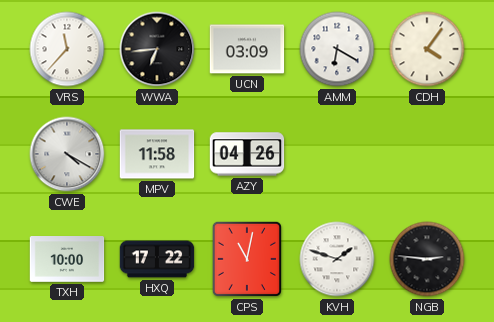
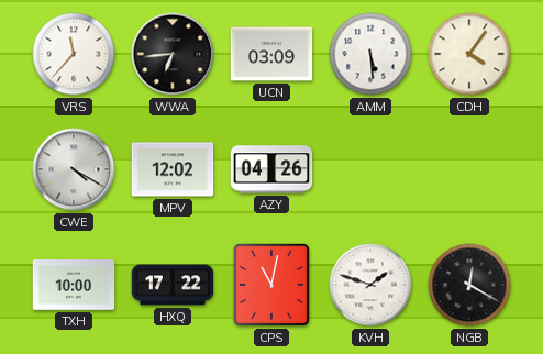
AMM: 6:20 -> 5:29 (370, 54)
MPV: 11:58 -> 12:02 (173, 169)
NGB: 2:46 -> 12:20 (469, 285)
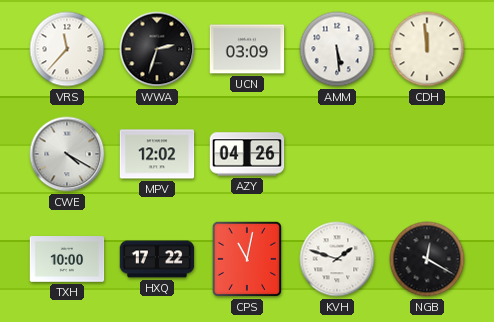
WWA: 6:44 -> 2:33 (157, 49)
CDH: 4:06 -> 11:59 (427, 49)
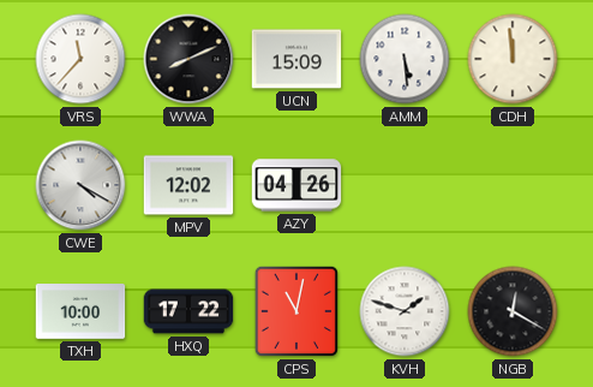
WWA: 2:33 -> 8:11 (188, 59)
UCN: 03:09 -> 15:09 (296, 59)
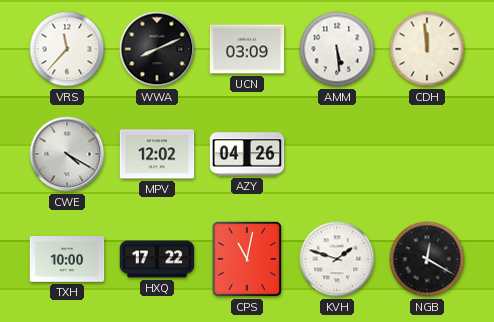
UCN: 15:09 -> 03:09 (247, 49)
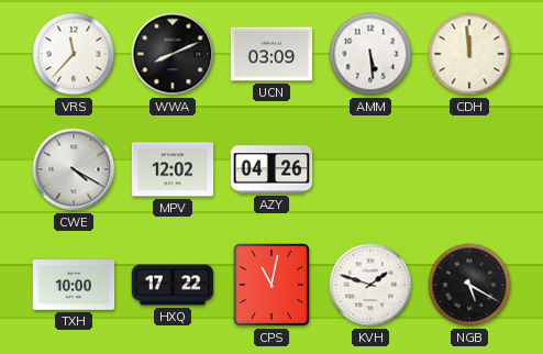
NGB: 12:20 -> 5:20 (469, 285)
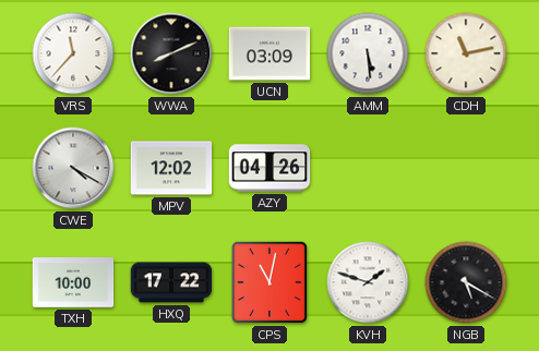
CDH: 11:59 -> 11:13 (466, 53)
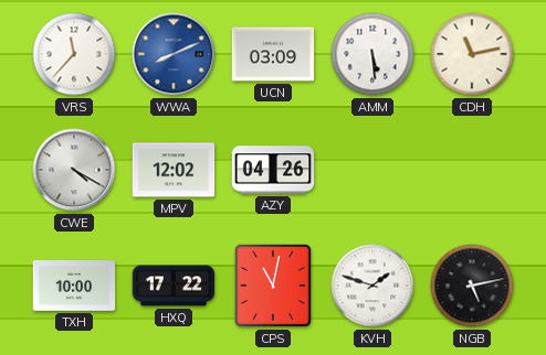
WWA dial: black -> blue (174, 54)
NGB: 5:20 -> 5:13 (472, 286)
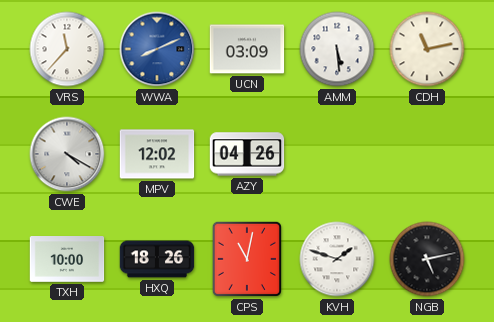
HXQ: 17:22 -> 18:26 (157, 259)
